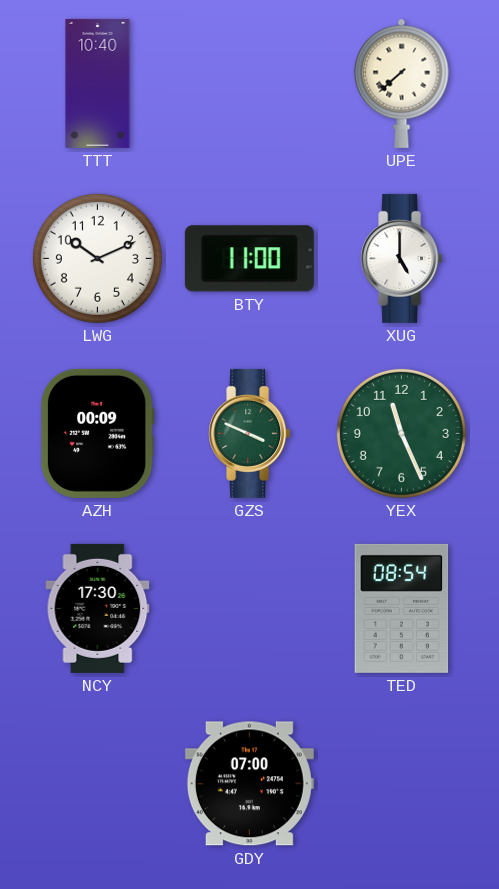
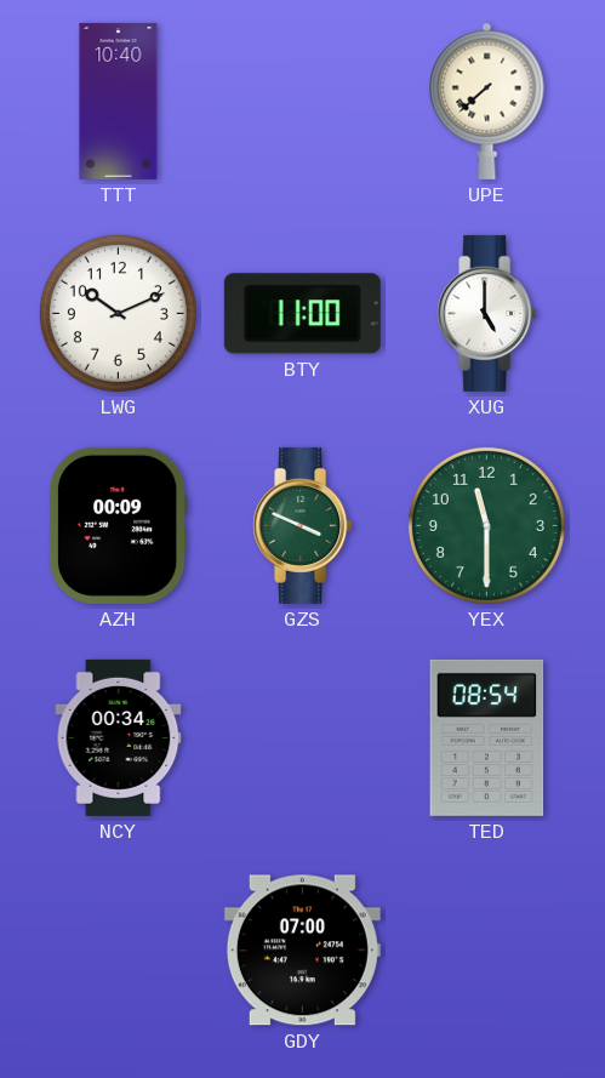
YEX: 11:26 -> 11:30 (486, 525)
NCY: 17:30 -> 00:34 (119, 737)
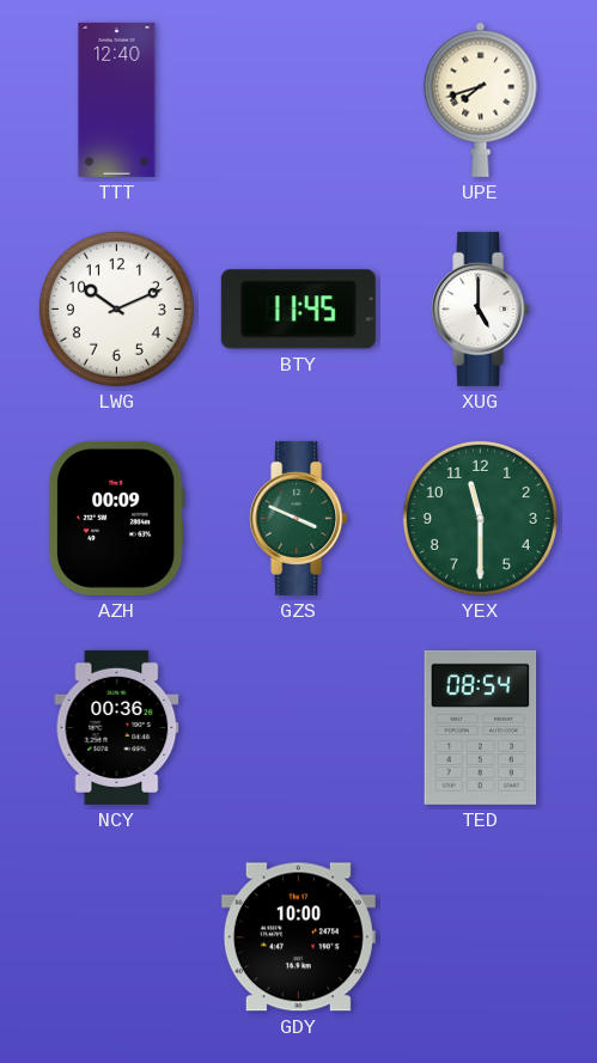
TTT: 10:40 -> 12:40 (117, 99)
UPE: 7:38 -> 7:42 (481, 99)
BTY: 11:00 -> 11:45 (298, 310)
NCY: 00:34 -> 00:36 (117, 727)
GDY: 07:00 -> 10:00 (298, 937)
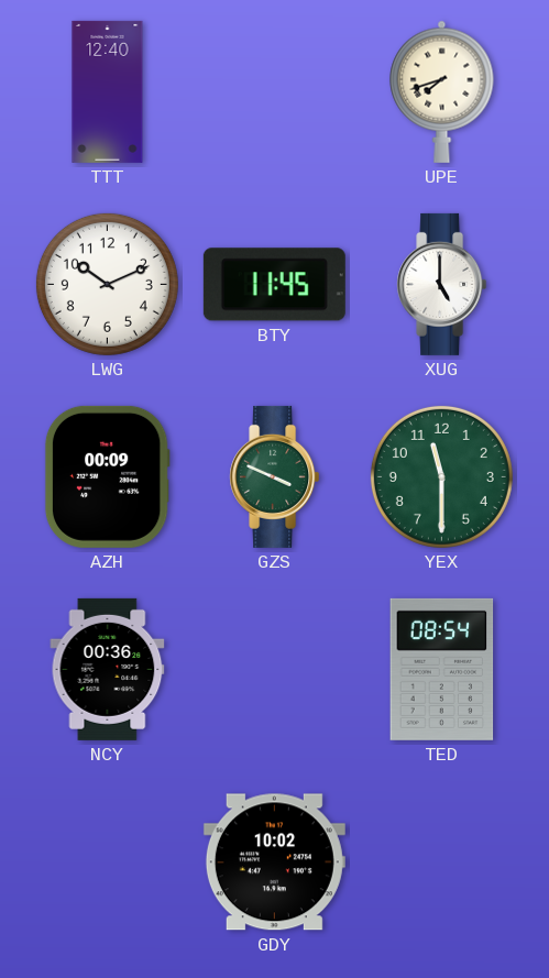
GDY: 10:00 -> 10:02 (274, 862)
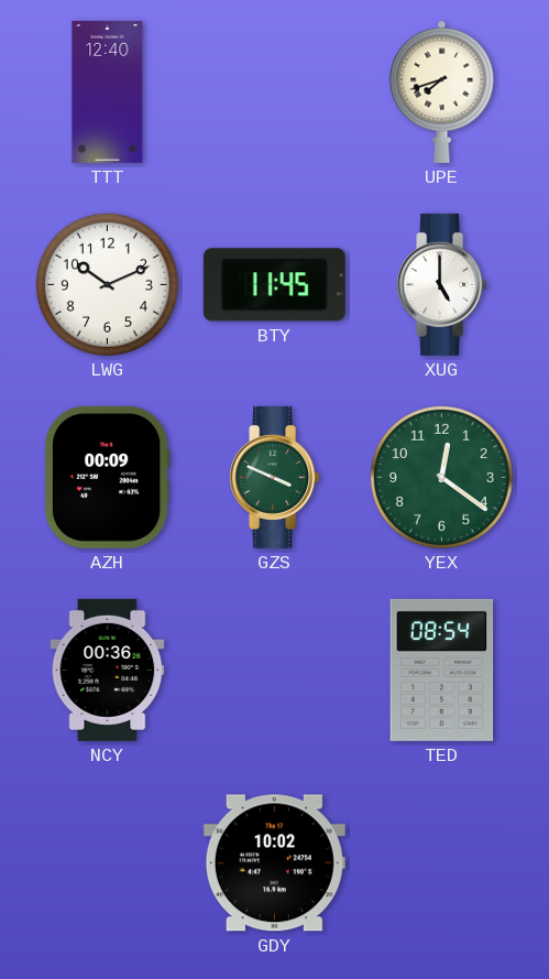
YEX: 11:30 -> 12:21 (441, 477)
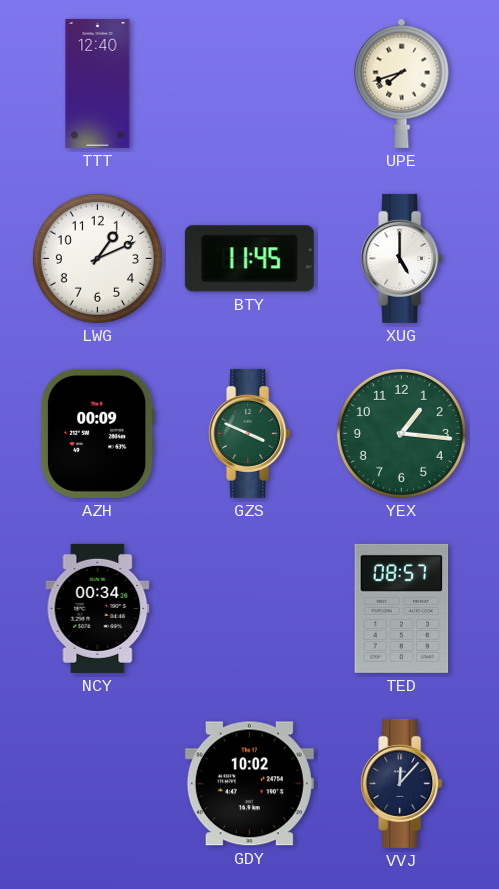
LWG: 10:11 -> 1:11 (97, 258)
YEX: 12:21 -> 1:16 (401, 433)
NCY: 00:36 -> 00:34 (98, 608)
TED: 08:54 -> 08:57 (402, 608)
VVJ: none -> 12:07 (402, 783)
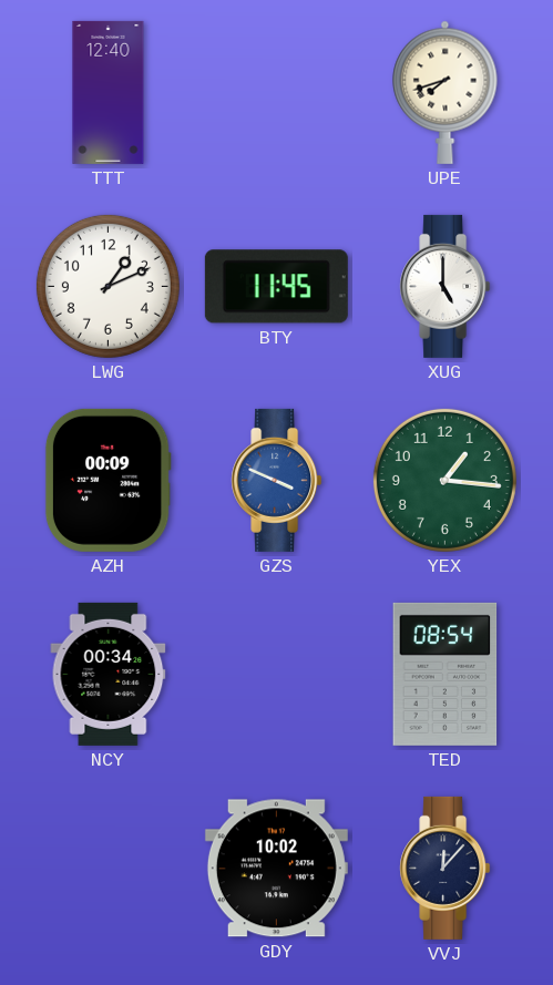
GZS dial: green -> blue (277, 480)
TED: 08:57 -> 08:54 (446, 674)
